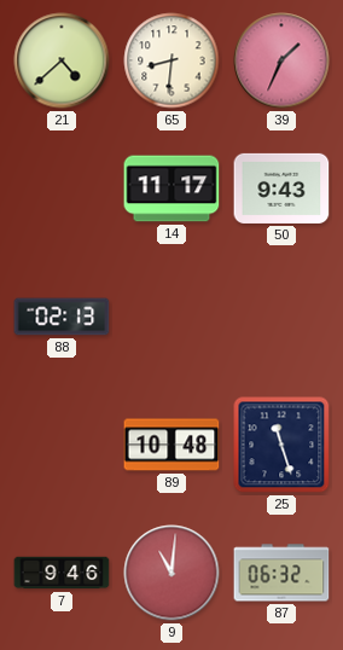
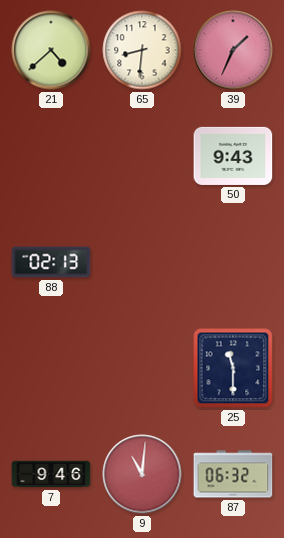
14: 11:17 -> none (171, 188)
89: 10:48 -> none (171, 445)
25: 11:27 -> 11:30 (233, 368)
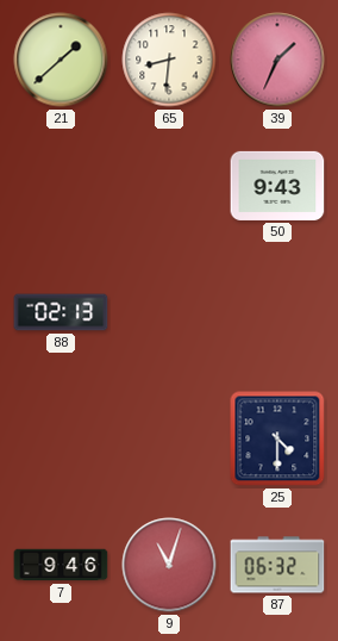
21: 4:38 -> 1:38 (61, 60)
25: 11:30 -> 4:30 (277, 438)
9: 11:01 -> 11:03 (169, 565)
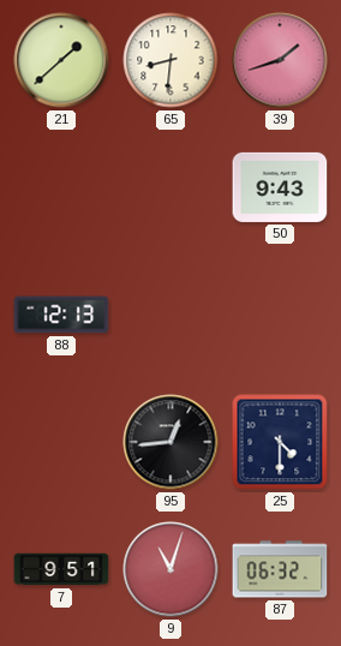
39: 1:34 -> 1:42 (280, 60)
88: 02:13 -> 12:13 (61, 315)
95: none -> 12:44 (170, 442)
7: 9:46 -> 9:51 (61, 569)
